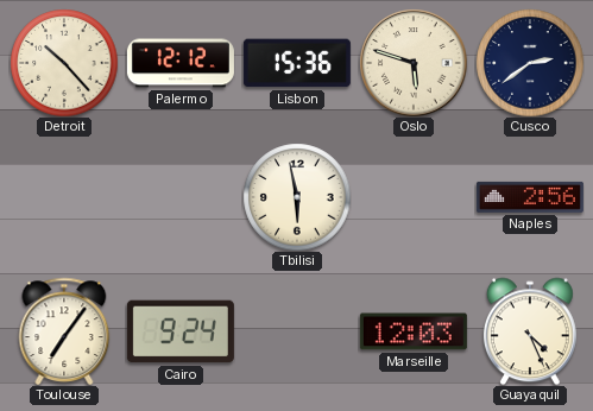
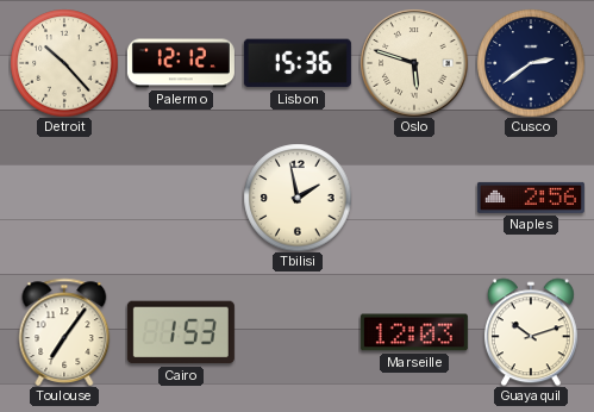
Tbilisi: 5:58 -> 1:58 (298, 198)
Cairo: 9:24 -> 1:53 (181, 332)
Guayaquil: 4:26 -> 10:12 (531, 332)
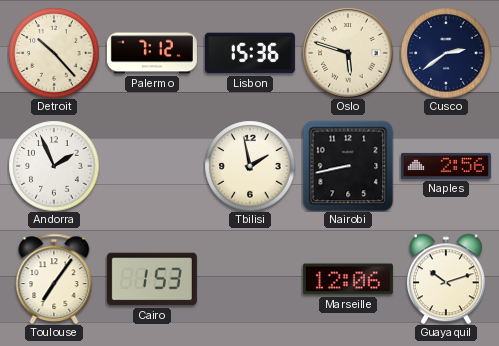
Palermo: 12:12 -> 7:12 (152, 53)
Andorra: none -> 1:56 (54, 166)
Nairobi: none -> 8:43 (348, 166)
Marseille: 12:03 -> 12:06 (348, 279)
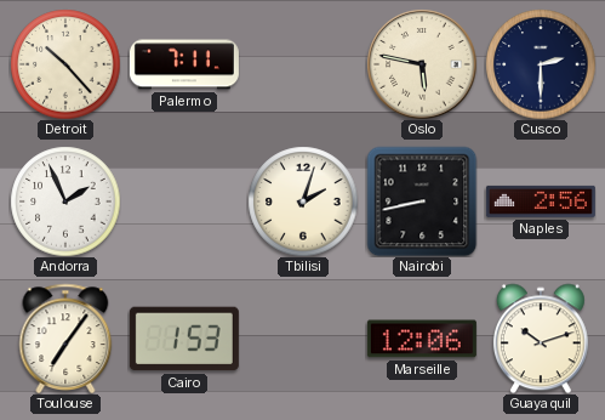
Palermo: 7:12 -> 7:11 (184, 64)
Lisbon: 15:36 -> none (250, 53)
Oslo: 5:48 -> 5:47 (422, 64)
Cusco: 2:39 -> 2:30 (541, 64)
Tbilisi: 1:58 -> 2:03 (303, 202)
